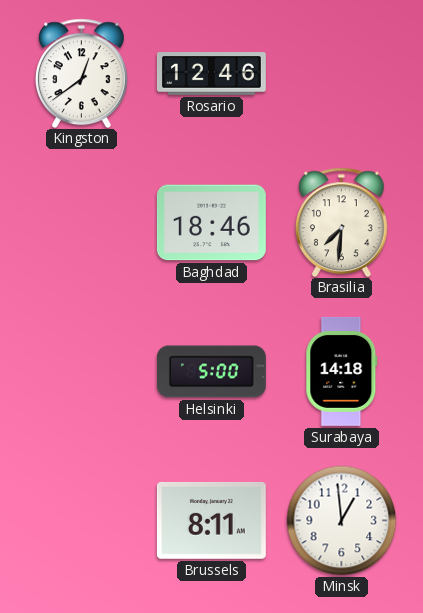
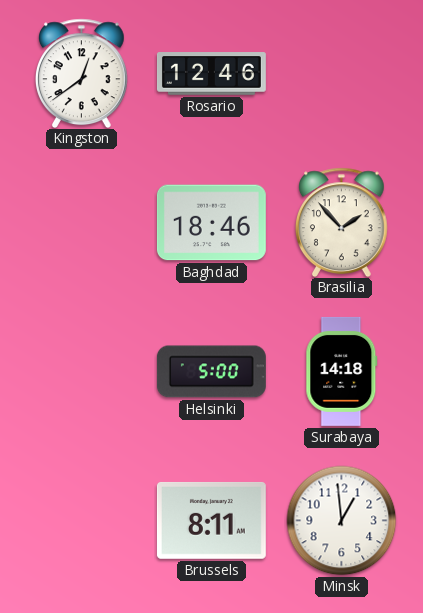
Brasilia: 7:31 -> 1:53 (341, 222)
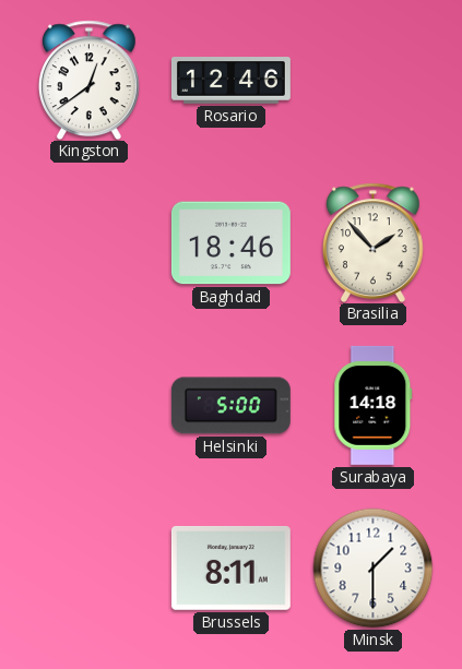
Minsk: 12:59 -> 1:30 (374, 569)
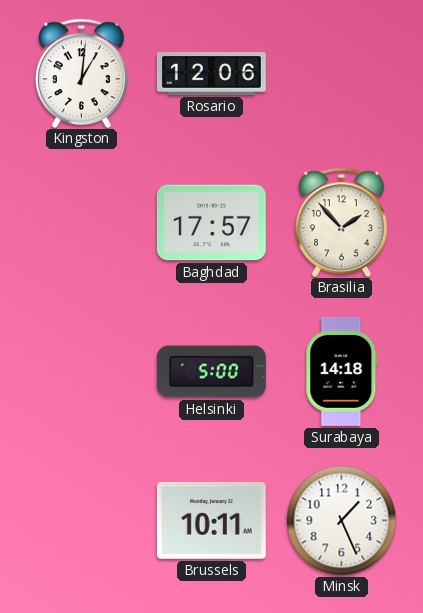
Kingston: 12:39 -> 1:01 (81, 73)
Rosario: 12:46 -> 12:06 (211, 74)
Baghdad: 18:46 -> 17:57 (211, 223)
Brussels: 8:11 -> 10:11 (211, 520)
Minsk: 1:30 -> 1:26 (342, 521)
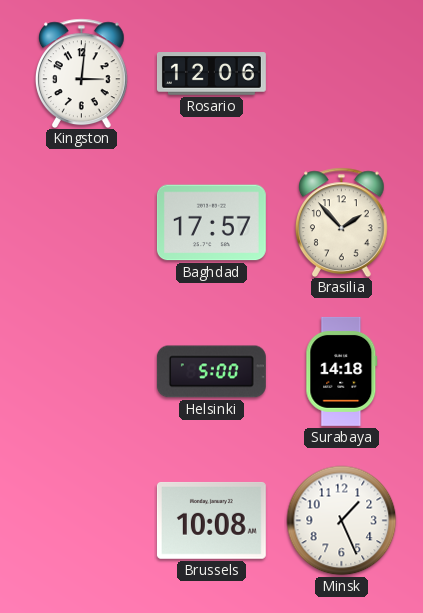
Kingston: 1:01 -> 3:01 (81, 73)
Brussels: 10:11 -> 10:08 (211, 520)
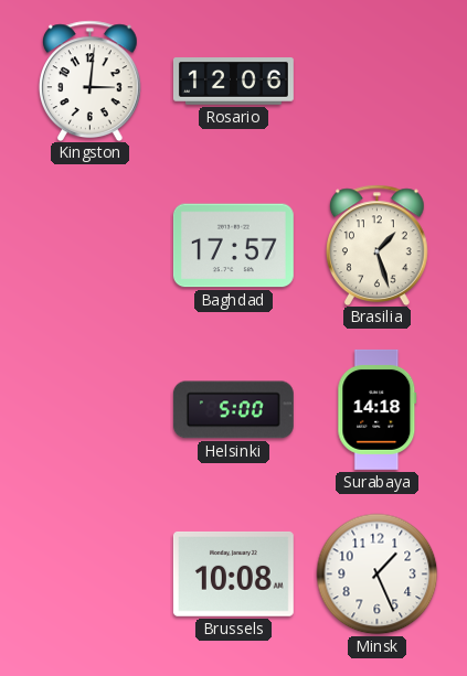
Brasilia: 1:53 -> 1:27 (376, 245)
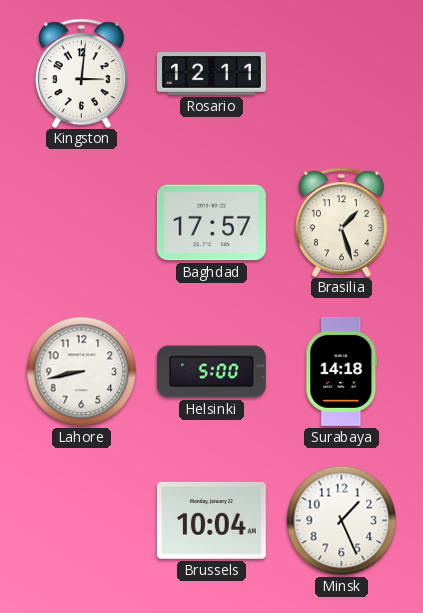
Rosario: 12:06 -> 12:11 (211, 74)
Lahore: none -> 8:43 (82, 372)
Brussels: 10:08 -> 10:04 (211, 520)
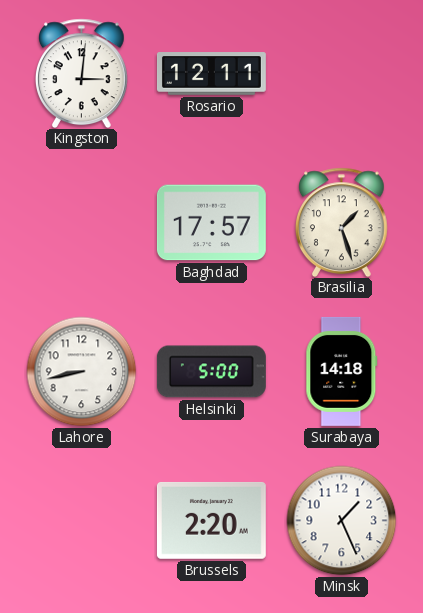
Brussels: 10:04 -> 2:20 (211, 520)
